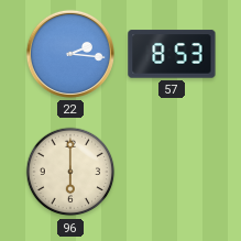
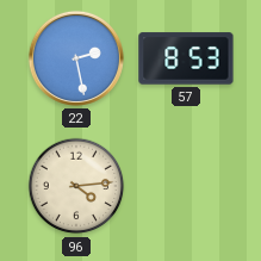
22: 2:16 -> 2:28 (76, 58)
96: 6:00 -> 4:14 (76, 186)
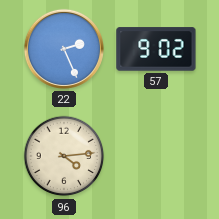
22: 2:28 -> 2:26 (64, 49)
57: 8:53 -> 9:02 (156, 49)
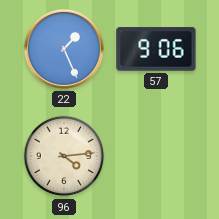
22: 2:26 -> 1:26 (64, 49)
57: 9:02 -> 9:06 (156, 49)
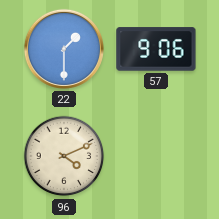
22: 1:26 -> 1:30 (64, 49)
96: 4:14 -> 4:11 (64, 156)
